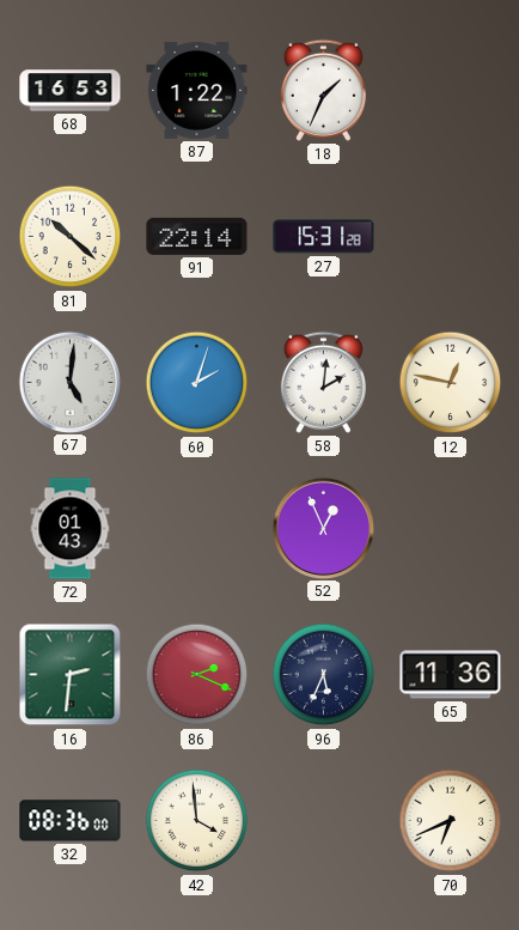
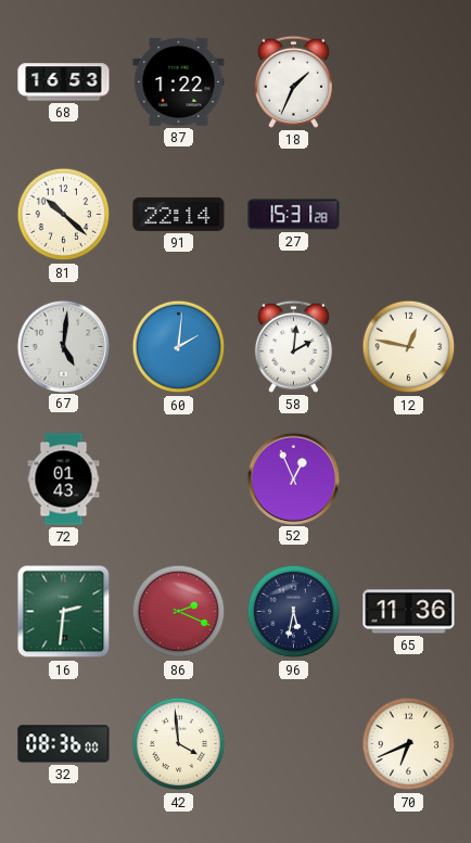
60: 2:03 -> 2:01 (179, 347)
96: 5:34 -> 5:32 (294, 612)
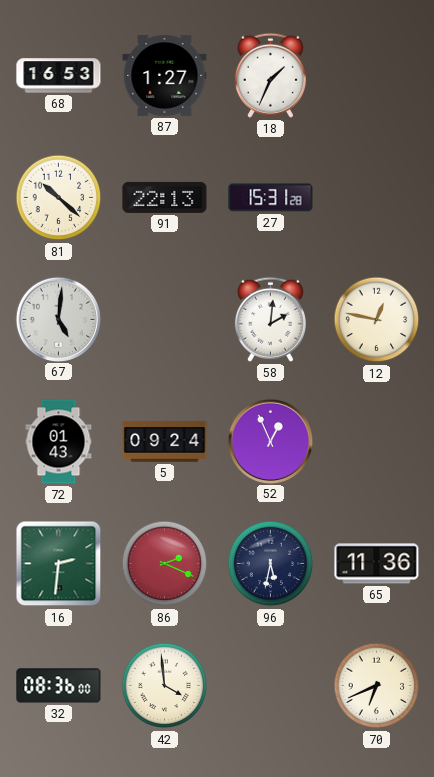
87: 1:22 -> 1:27 (165, 75)
91: 22:14 -> 22:13 (165, 197)
60: 2:01 -> none (179, 347)
5: none -> 09:24 (165, 442)
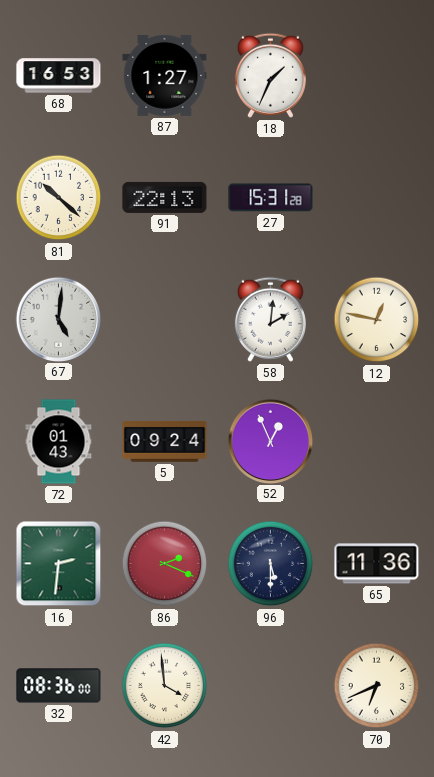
96: 5:32 -> 5:30 (271, 564)
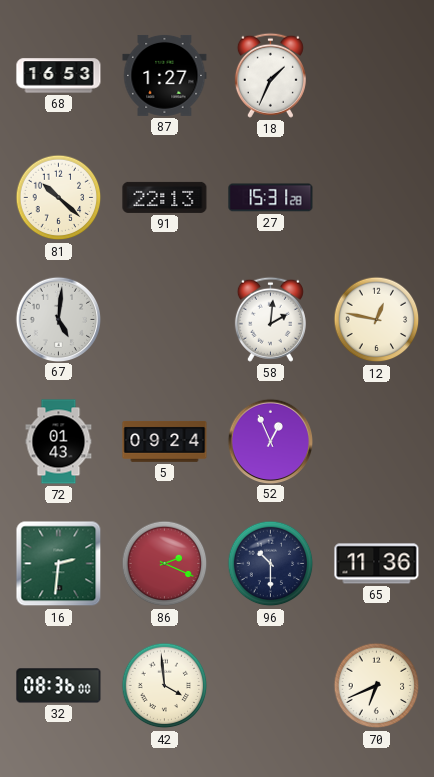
96: 5:30 -> 10:30 (271, 564)
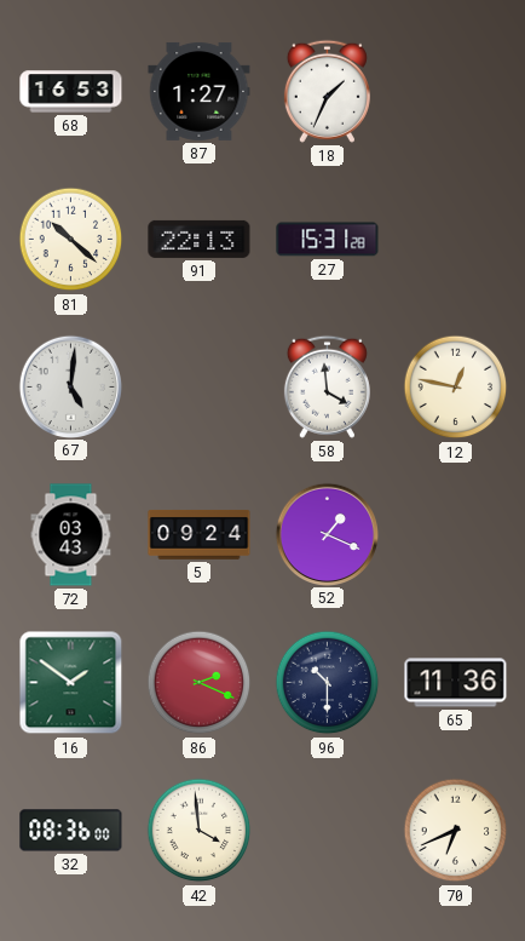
58: 2:01 -> 3:59 (327, 386)
72: 01:43 -> 03:43 (71, 535)
52: 12:56 -> 1:19 (327, 534)
16: 2:31 -> 1:51 (71, 683)
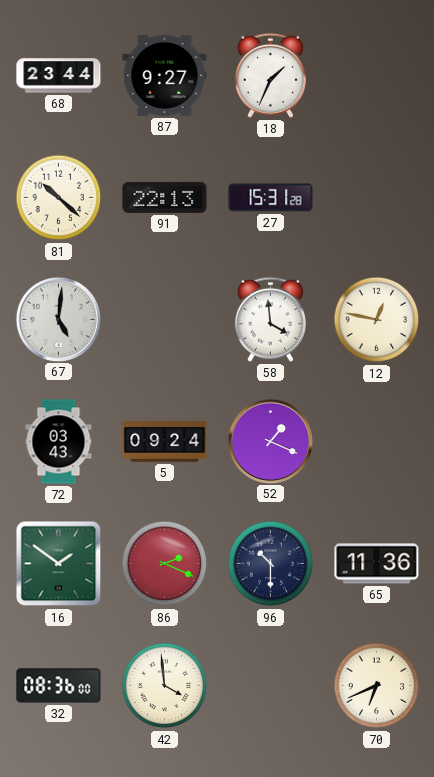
68: 16:53 -> 23:44 (59, 76)
87: 1:27 -> 9:27 (165, 75)
